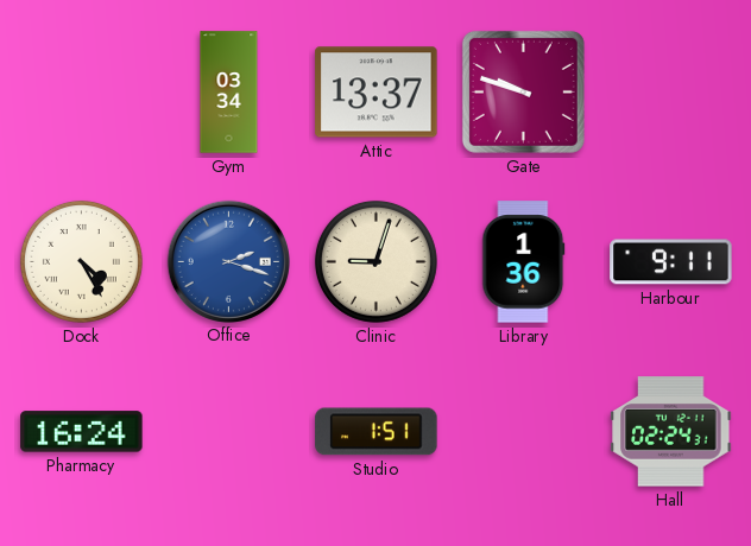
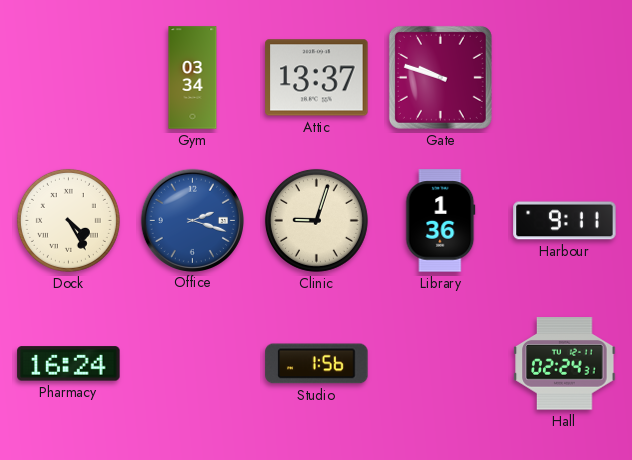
Studio: 1:51 -> 1:56 (317, 364)
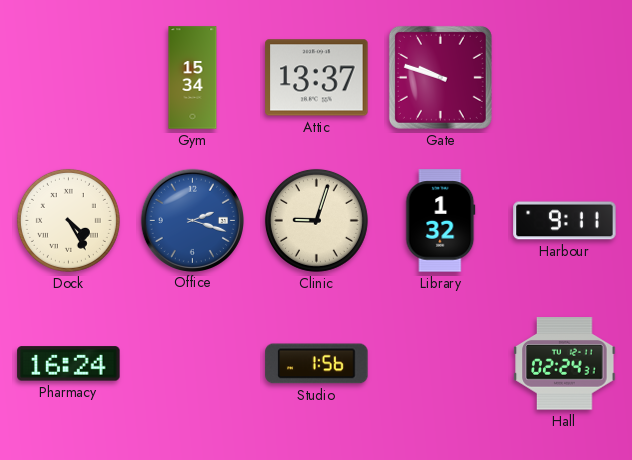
Gym: 03:34 -> 15:34 (193, 78)
Library: 1:36 -> 1:32 (441, 221)
